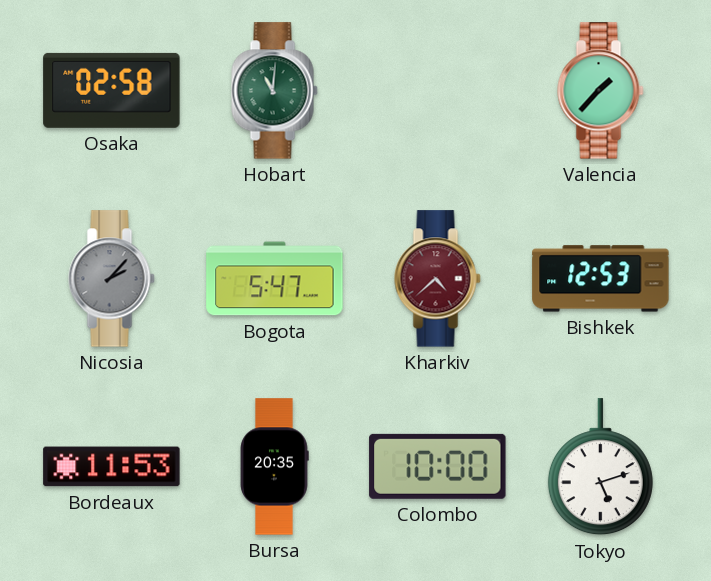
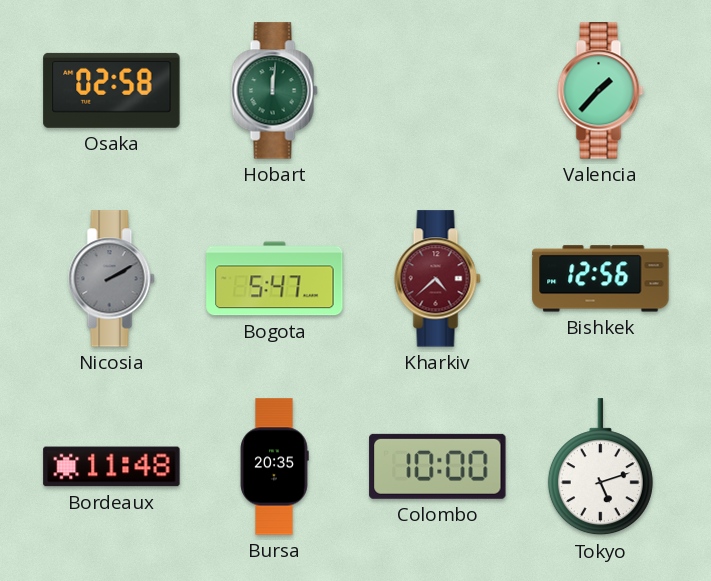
Hobart: 11:01 -> 12:01 (275, 91)
Nicosia: 2:07 -> 2:10 (112, 279)
Bishkek: 12:53 -> 12:56 (601, 279)
Bordeaux: 11:53 -> 11:48 (112, 467)
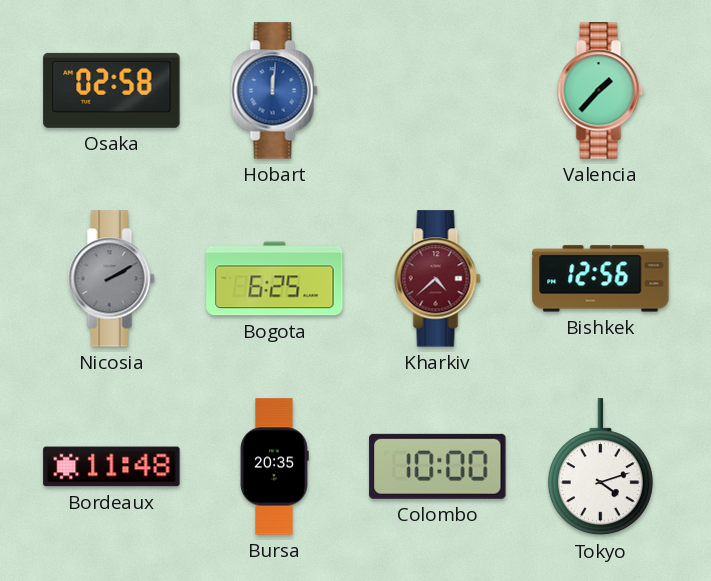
Hobart dial: green -> blue (275, 91)
Bogota: 5:47 -> 6:25 (275, 279)
Tokyo: 5:12 -> 4:12 (600, 467)
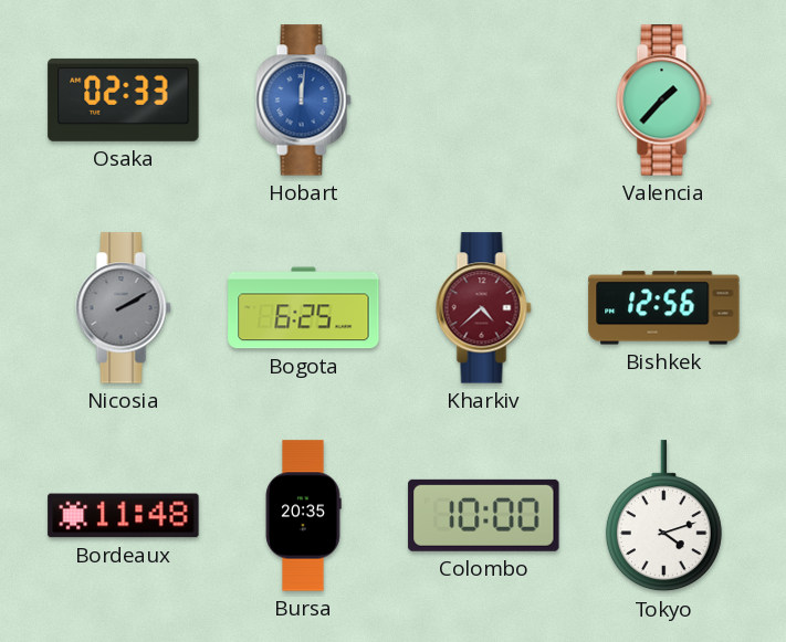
Osaka: 02:58 -> 02:33 (124, 99)
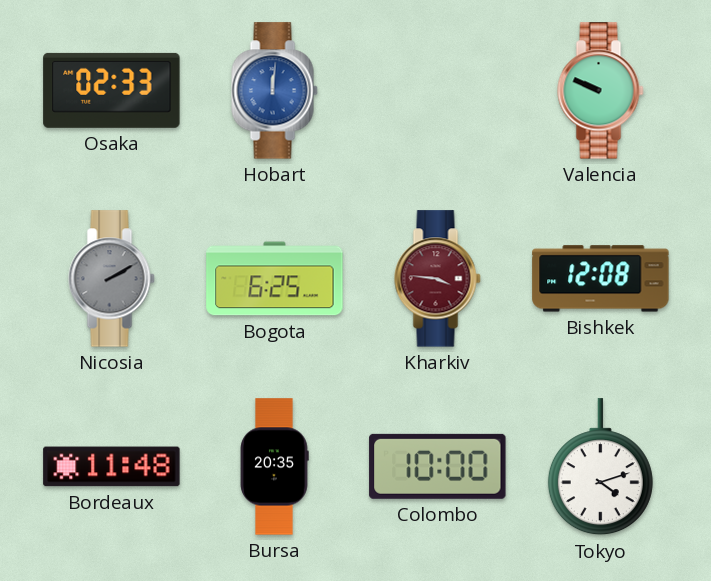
Valencia: 1:37 -> 9:49 (601, 91)
Kharkiv: 4:38 -> 3:46 (438, 279)
Bishkek: 12:56 -> 12:08 (601, 279)
